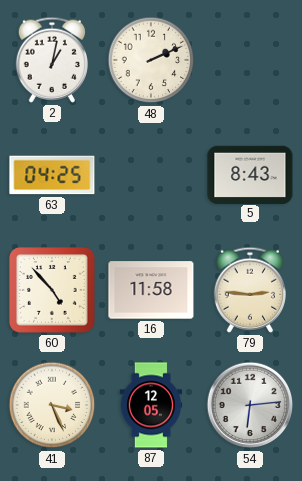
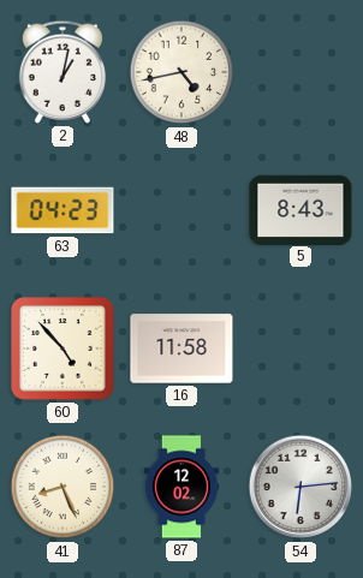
48: 2:11 -> 4:43 (181, 72)
63: 04:25 -> 04:23 (63, 210)
79: 2:46 -> none (249, 290)
41: 3:26 -> 8:26 (63, 487)
87: 12:05 -> 12:02 (181, 487)
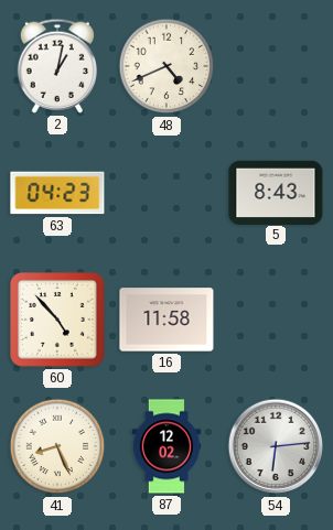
48: 4:43 -> 4:41 (166, 66)
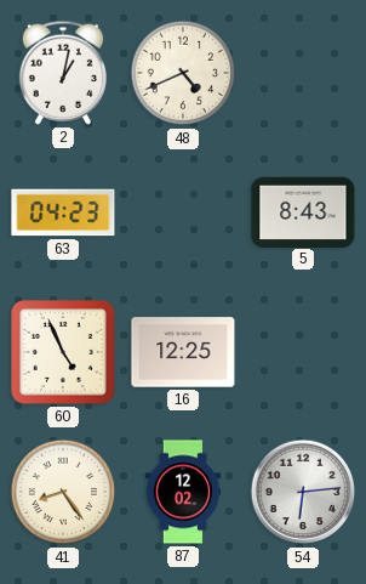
60: 4:53 -> 4:56 (63, 352)
16: 11:58 -> 12:25 (183, 352)
41: 8:26 -> 8:24 (63, 492)
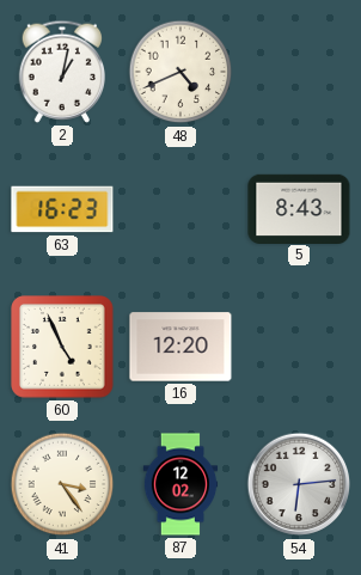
63: 04:23 -> 16:23 (62, 209)
16: 12:25 -> 12:20 (180, 347)
41: 8:24 -> 3:24 (62, 484)
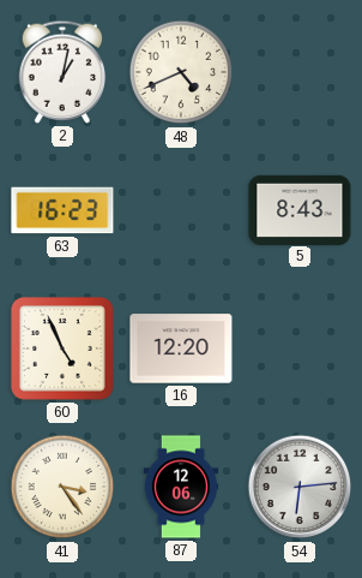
87: 12:02 -> 12:06 (181, 487)
